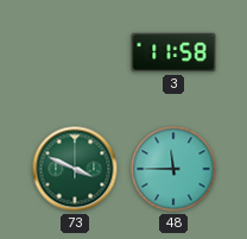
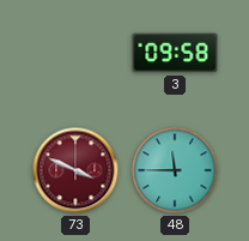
3: 11:58 -> 09:58 (175, 53)
73 dial: green -> burgundy (75, 170)
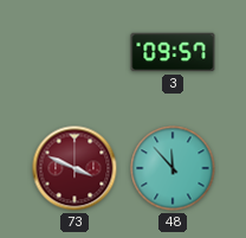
3: 09:58 -> 09:57 (173, 52)
48: 11:45 -> 11:53 (173, 168)
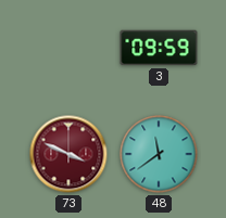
3: 09:57 -> 09:59 (159, 48)
48: 11:53 -> 11:39 (159, 154)
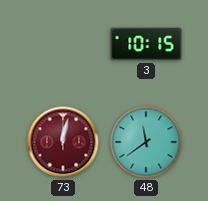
3: 09:59 -> 10:15 (146, 44)
73: 3:49 -> 12:02 (63, 142)
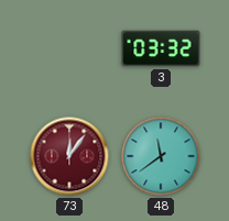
3: 10:15 -> 03:32 (161, 48)
73: 12:02 -> 12:06 (69, 156)
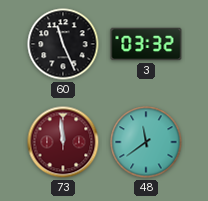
60: none -> 11:26 (63, 44)
73: 12:06 -> 11:59 (63, 142)
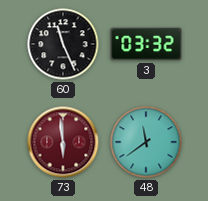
73: 11:59 -> 5:59 (63, 142)
